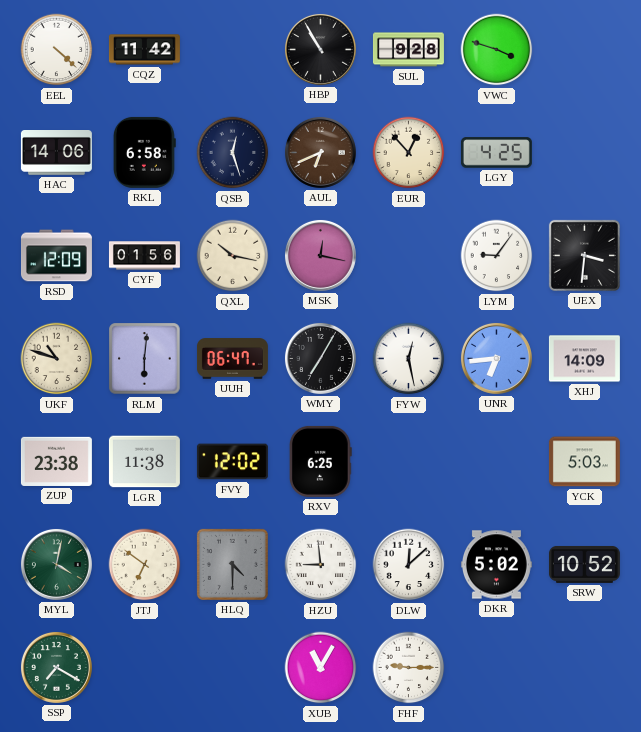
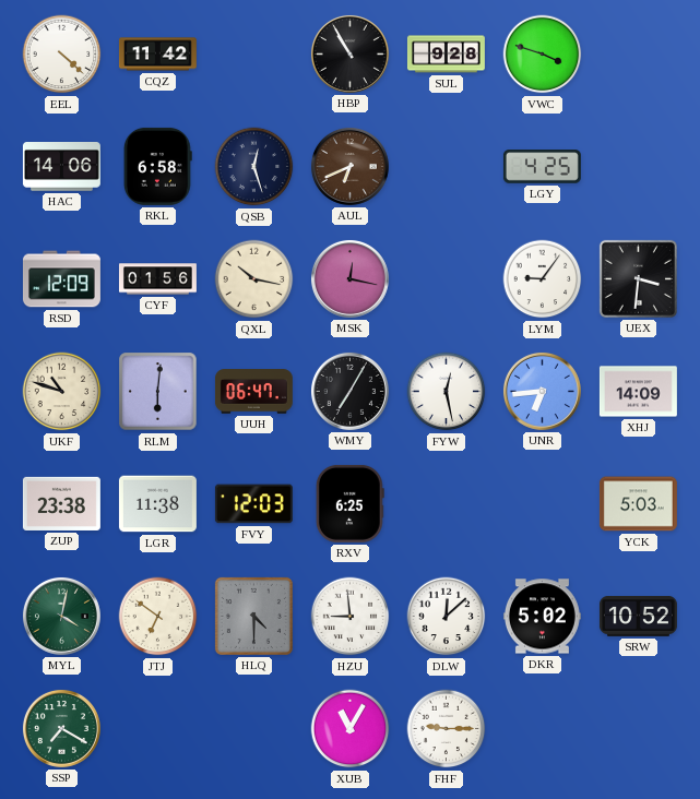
EUR: 12:53 -> none (409, 153)
FVY: 12:02 -> 12:03 (253, 504)
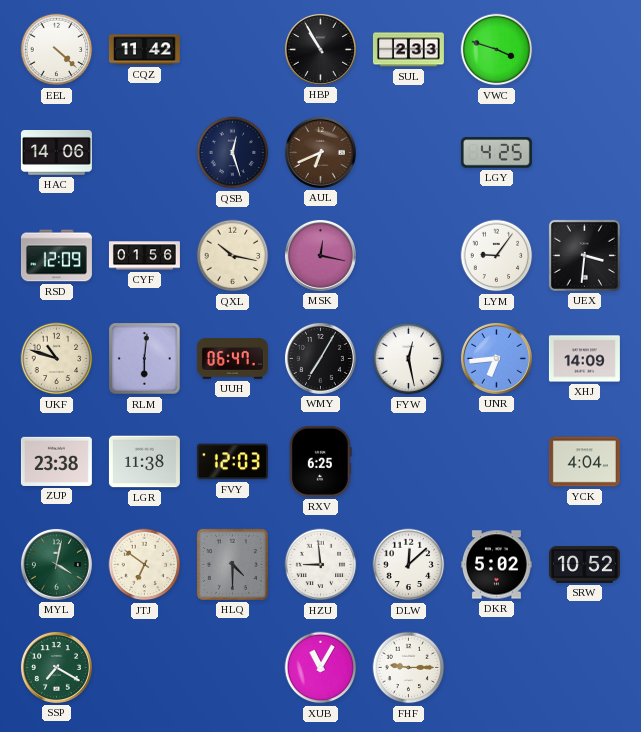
SUL: 9:28 -> 2:33 (408, 50)
RKL: 6:58 -> none (157, 166)
YCK: 5:03 -> 4:04 (584, 462)
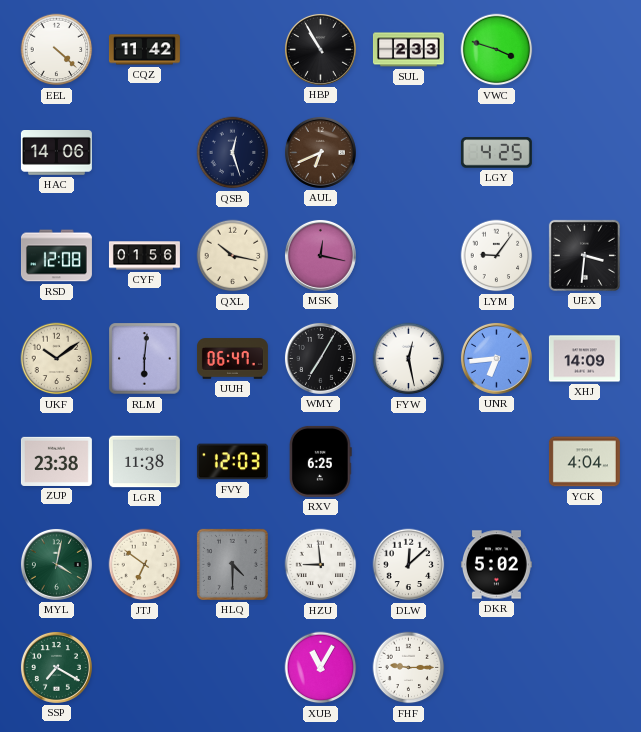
RSD: 12:09 -> 12:08 (56, 256)
UKF: 10:48 -> 10:09 (57, 359)
SRW: 10:52 -> none (584, 564)
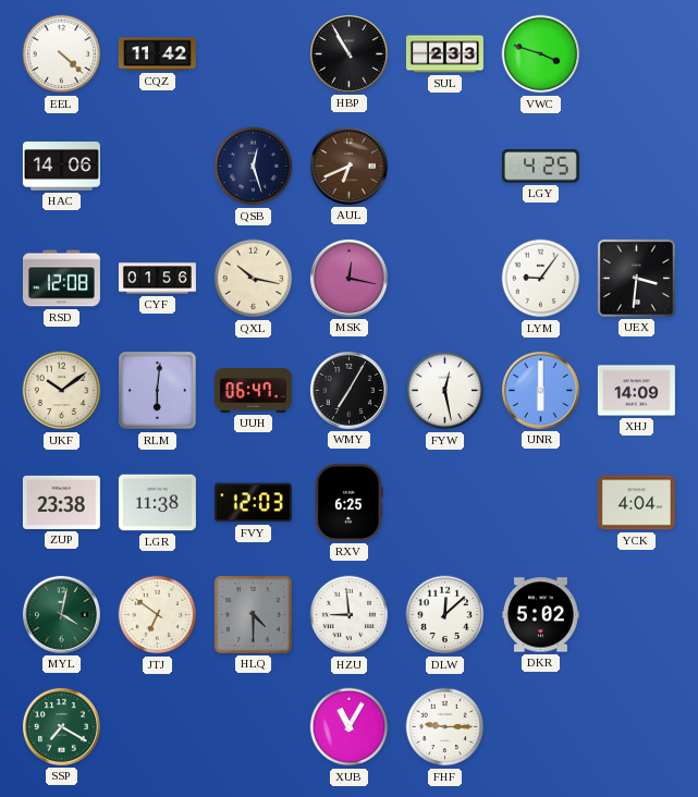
UNR: 6:44 -> 6:00 (540, 390)
